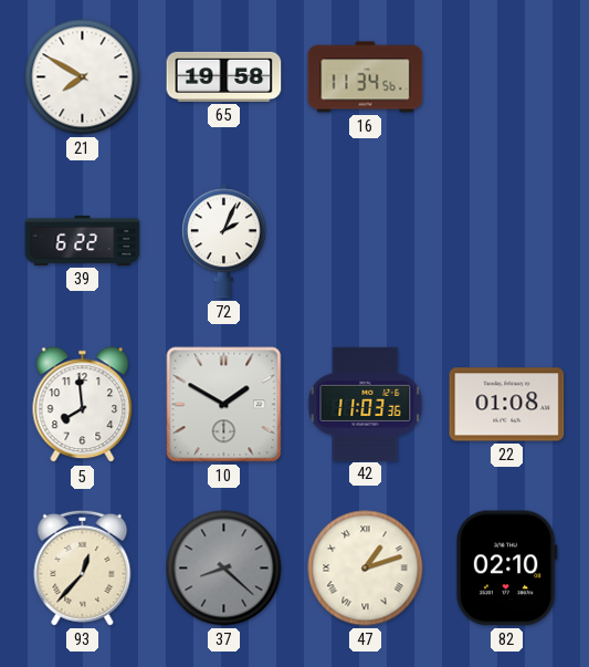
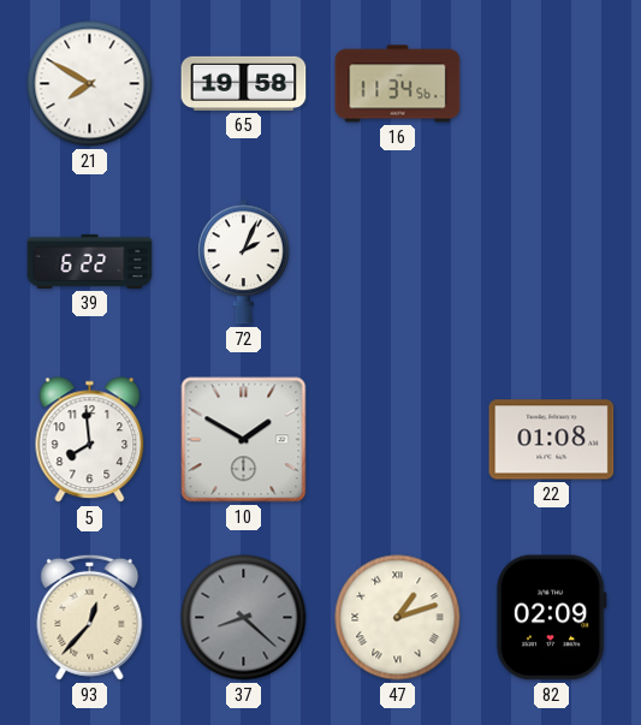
42: 11:03 -> none (366, 404)
82: 02:10 -> 02:09 (551, 618)
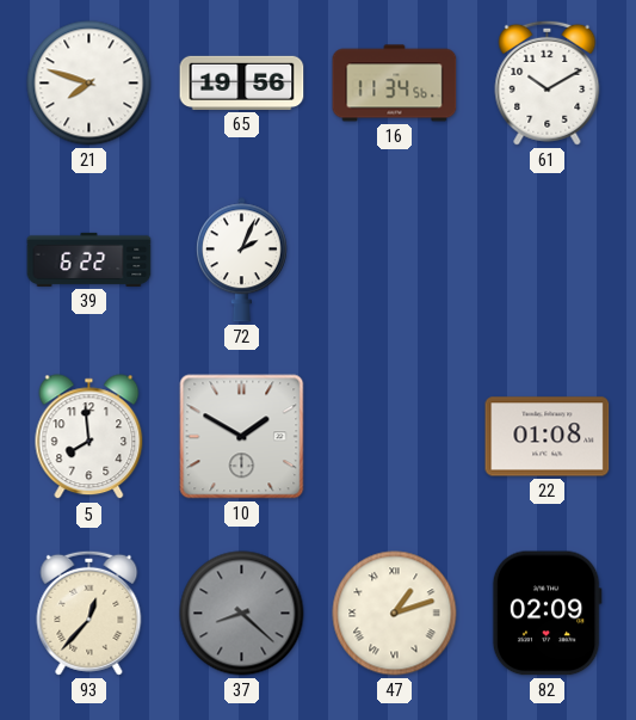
21: 7:50 -> 7:48 (89, 84)
65: 19:58 -> 19:56 (242, 82)
61: none -> 10:10 (548, 82)
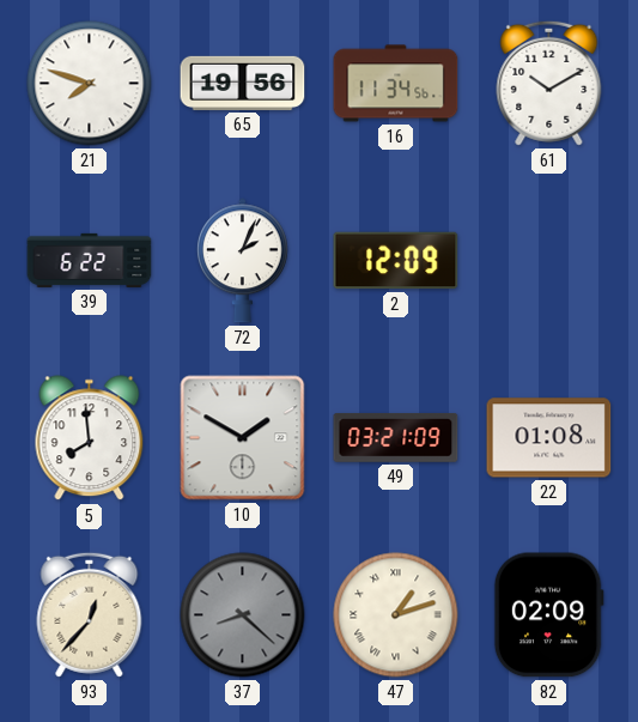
2: none -> 12:09 (396, 261)
49: none -> 03:21 (396, 437)
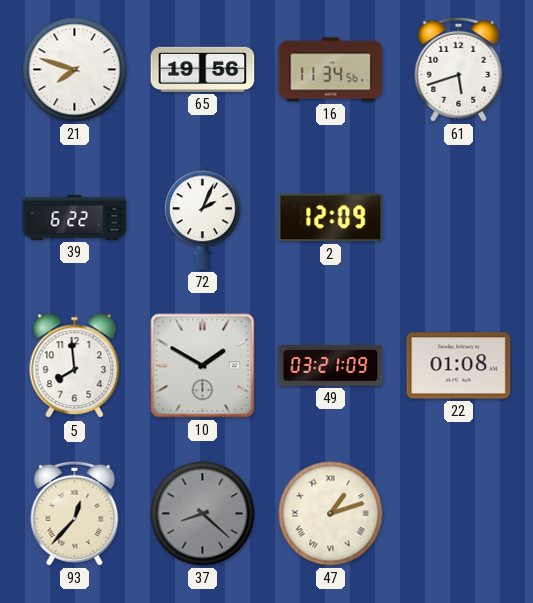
61: 10:10 -> 5:42 (459, 69)
82: 02:09 -> none (548, 615)
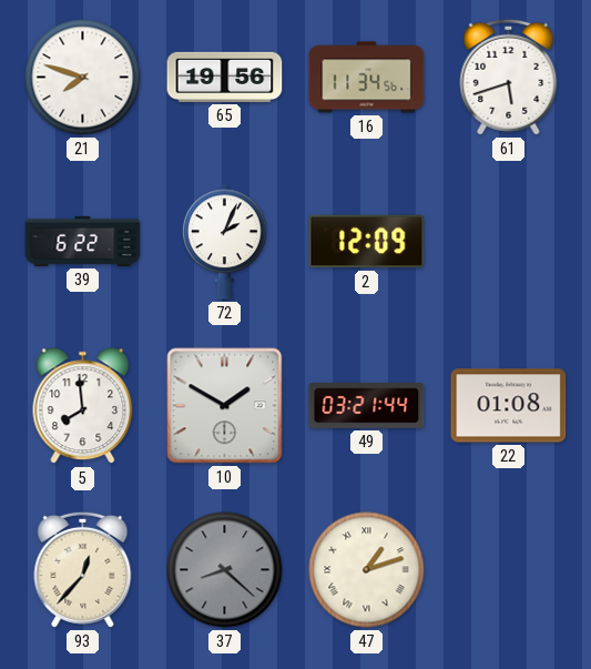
49: 03:21:09 -> 03:21:44 (367, 405)
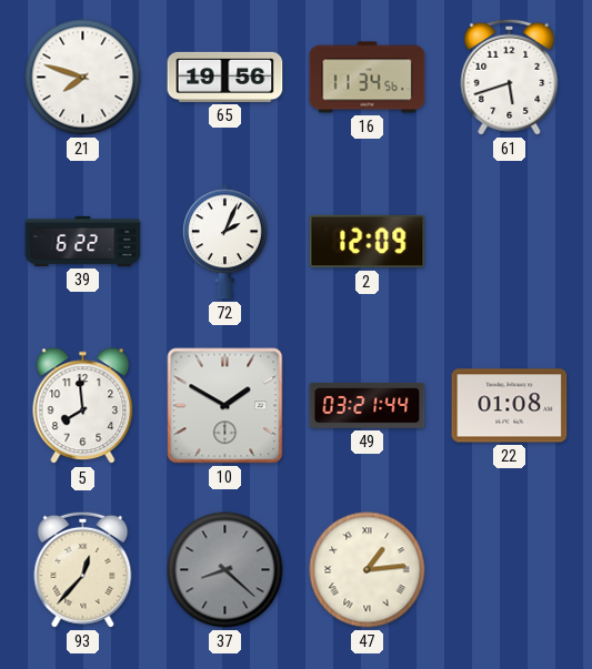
47: 1:12 -> 1:14 (368, 570)
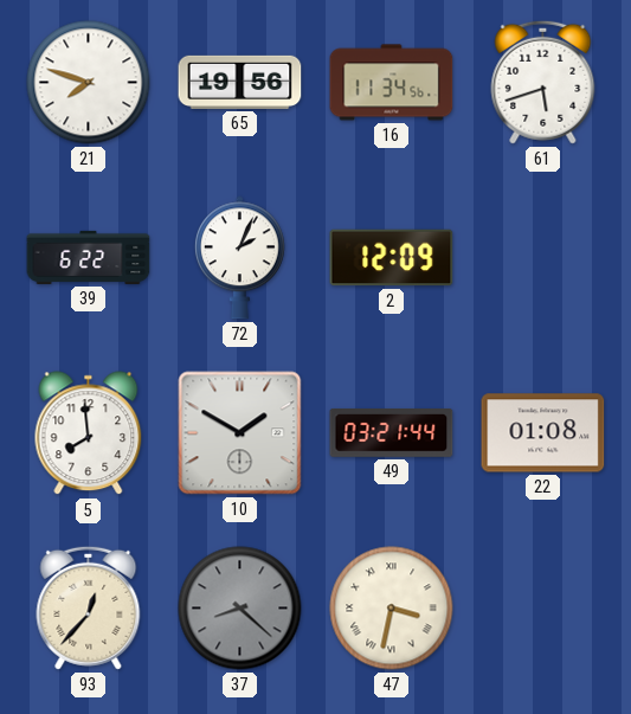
47: 1:14 -> 3:32 (392, 609)
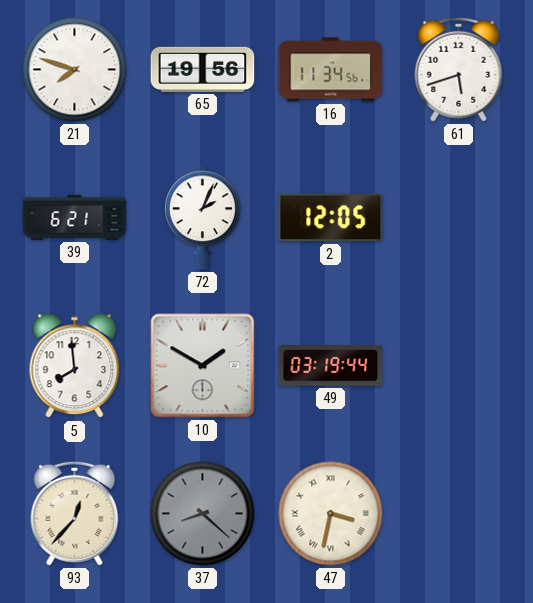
39: 6:22 -> 6:21 (75, 217)
2: 12:09 -> 12:05 (331, 218)
49: 03:21 -> 03:19 (331, 365)
22: 01:08 -> none (543, 433)
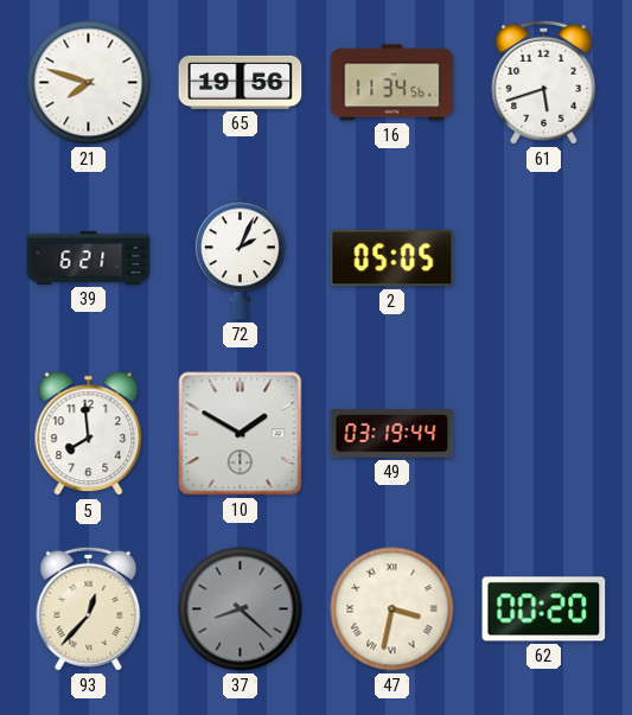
2: 12:05 -> 05:05 (392, 258)
62: none -> 00:20 (544, 609)
